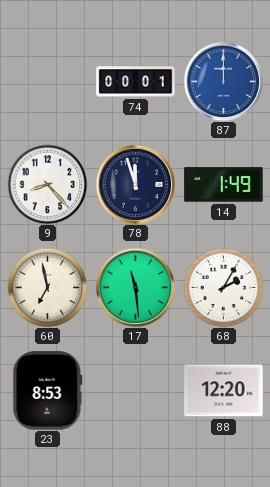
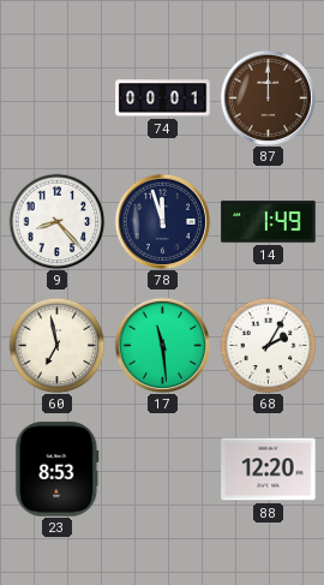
87 dial: blue -> brown (268, 97)
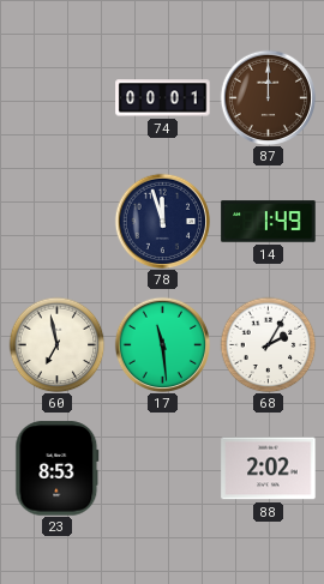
9: 8:23 -> none (56, 221)
88: 12:20 -> 2:02 (269, 469)
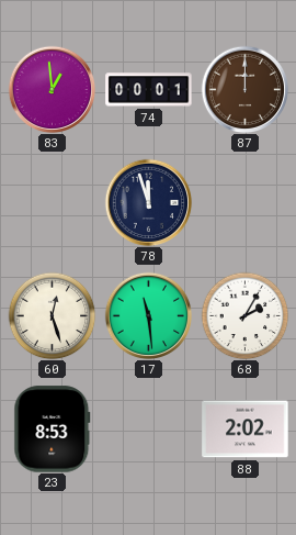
83: none -> 12:59 (52, 89)
14: 1:49 -> none (269, 222)
60: 6:58 -> 12:27 (52, 315)
